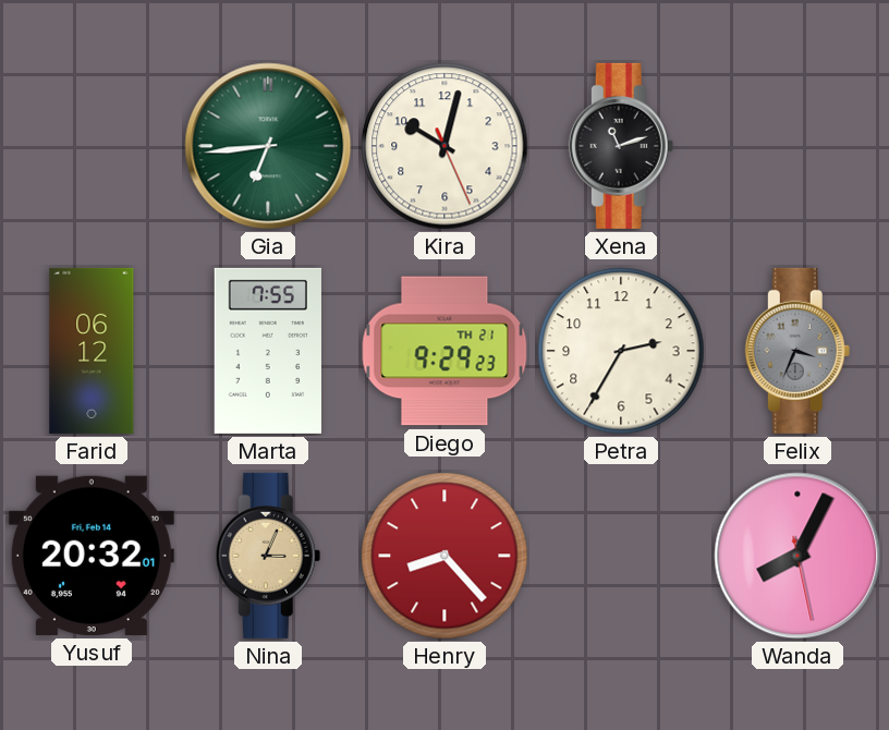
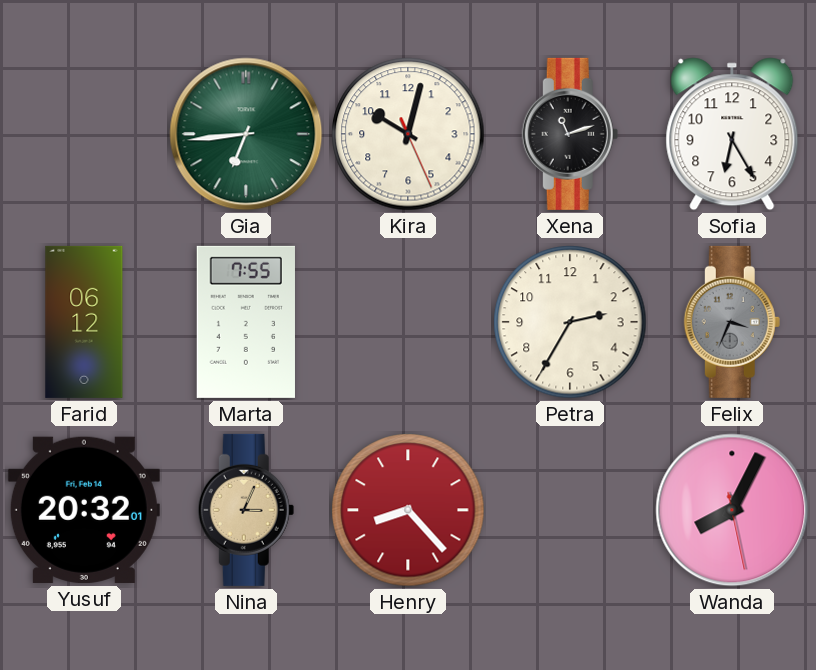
Sofia: none -> 6:25 (732, 134)
Diego: 9:29 -> none (444, 351)
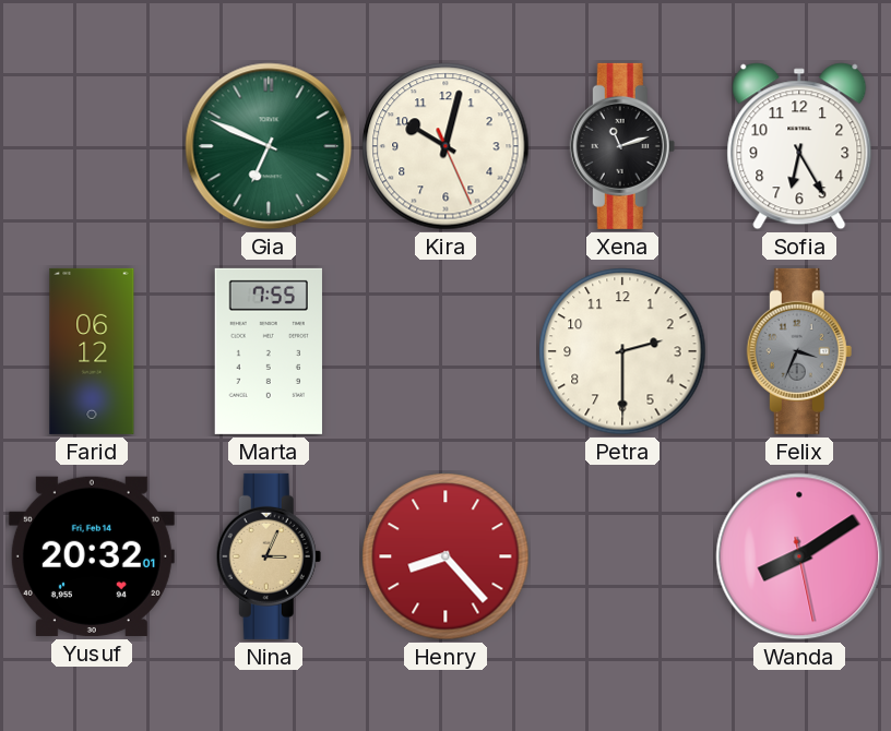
Gia: 6:44 -> 6:49 (269, 146)
Petra: 2:35 -> 2:30 (622, 351)
Wanda: 8:04 -> 8:09 (799, 556)
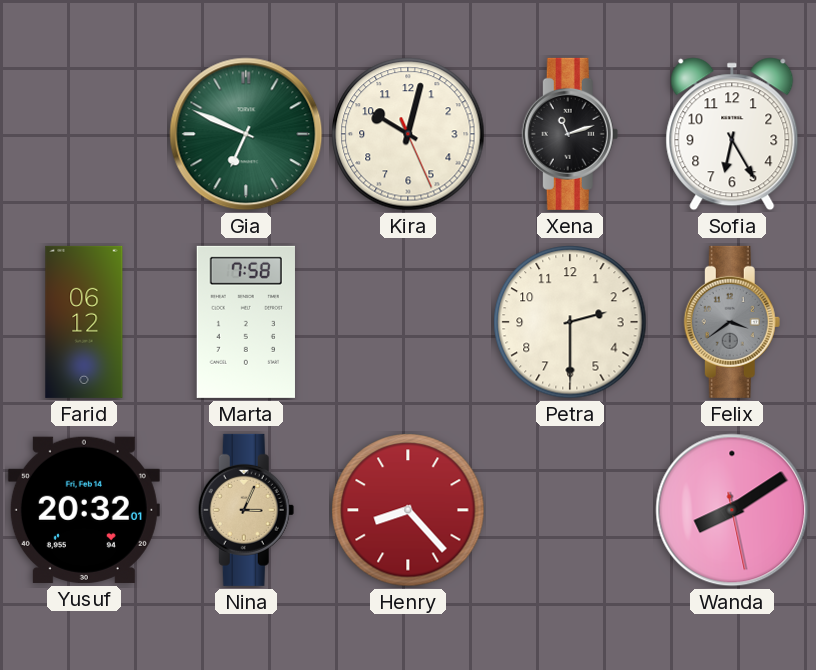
Marta: 7:55 -> 7:58 (246, 322)
Felix: 3:34 -> 3:39 (732, 322)
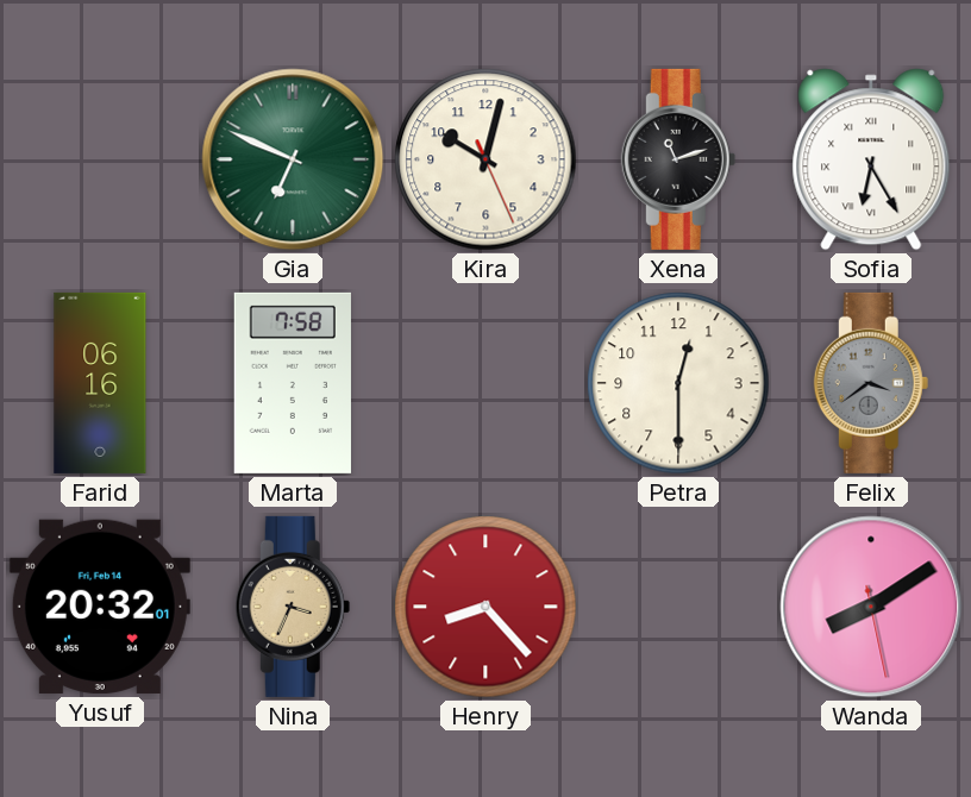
Sofia numerals: Arabic -> Roman (871, 159)
Farid: 06:12 -> 06:16 (100, 383)
Petra: 2:30 -> 12:30 (678, 383)
Nina: 3:04 -> 3:34 (293, 607)
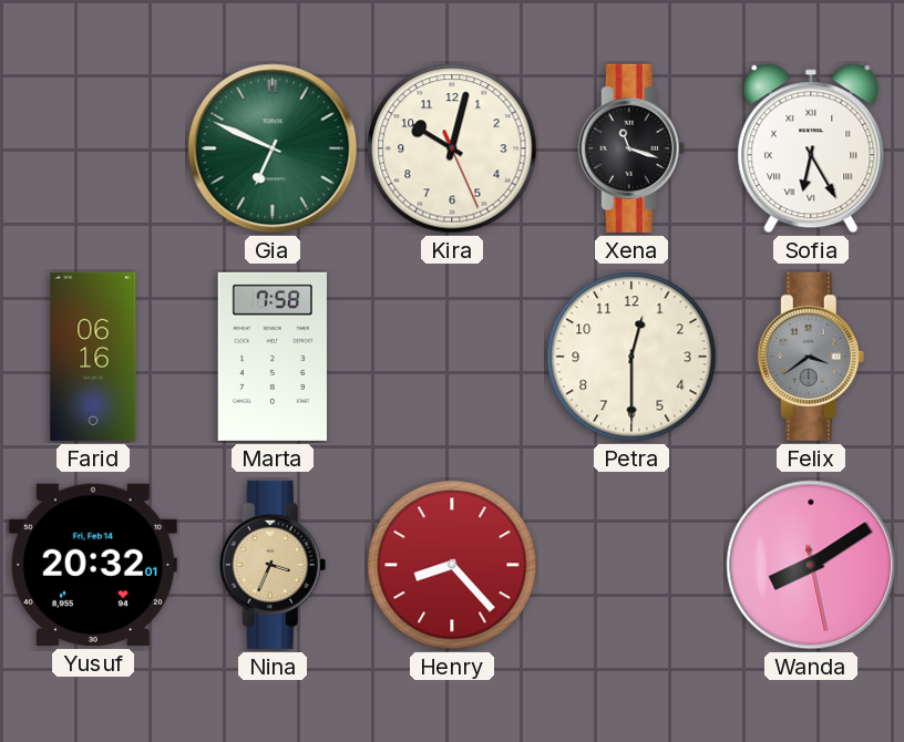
Xena: 11:12 -> 11:18 (631, 148)
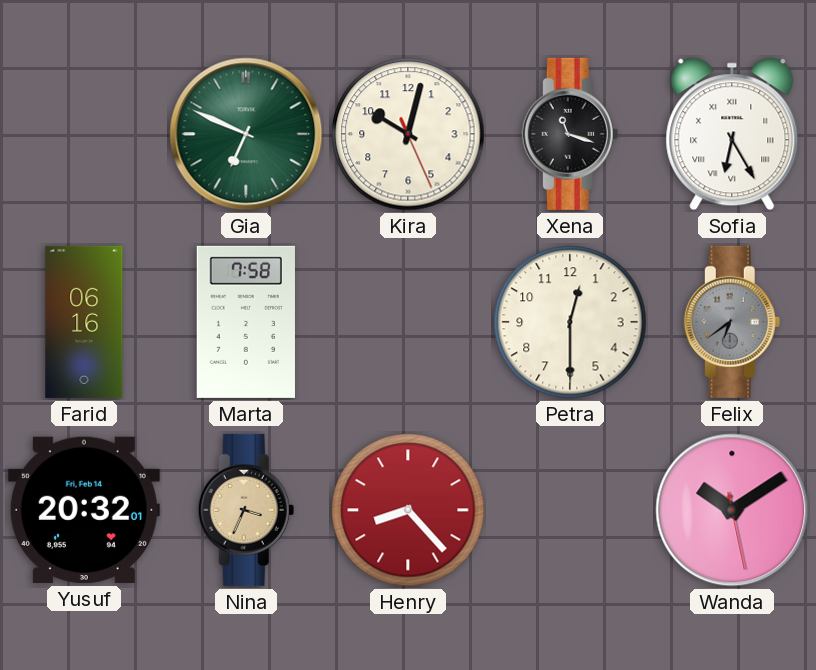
Felix: 3:39 -> 6:39 (732, 322)
Wanda: 8:09 -> 10:09 (732, 510)
